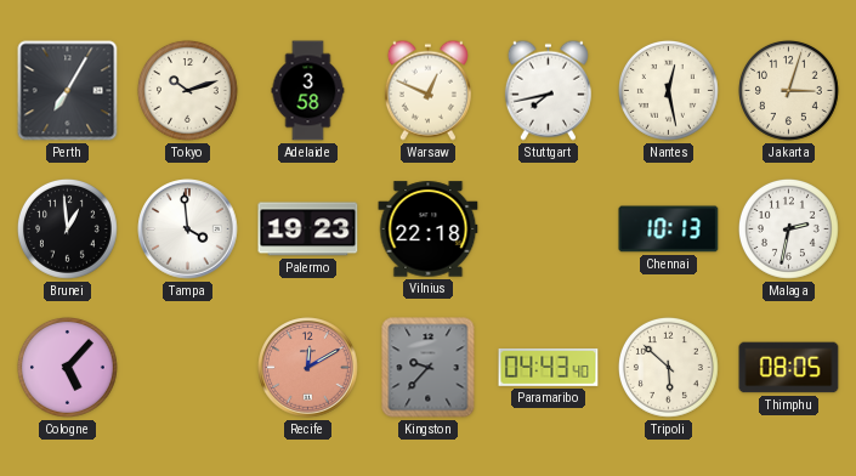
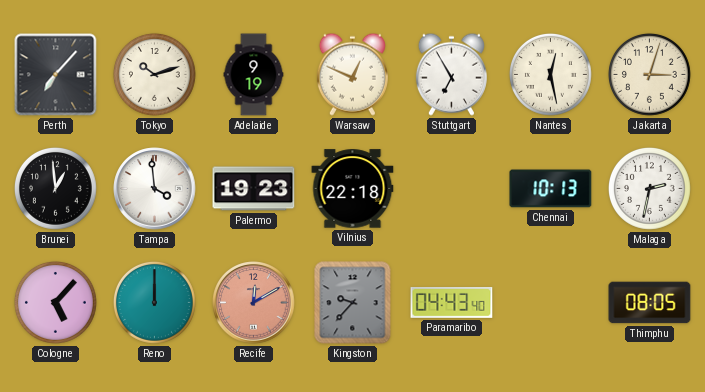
Perth: 7:05 -> 7:07 (56, 75)
Adelaide: 3:58 -> 9:19 (254, 75)
Stuttgart: 7:43 -> 6:55 (451, 74)
Reno: none -> 12:00 (154, 302)
Tripoli: 5:52 -> none (668, 367)
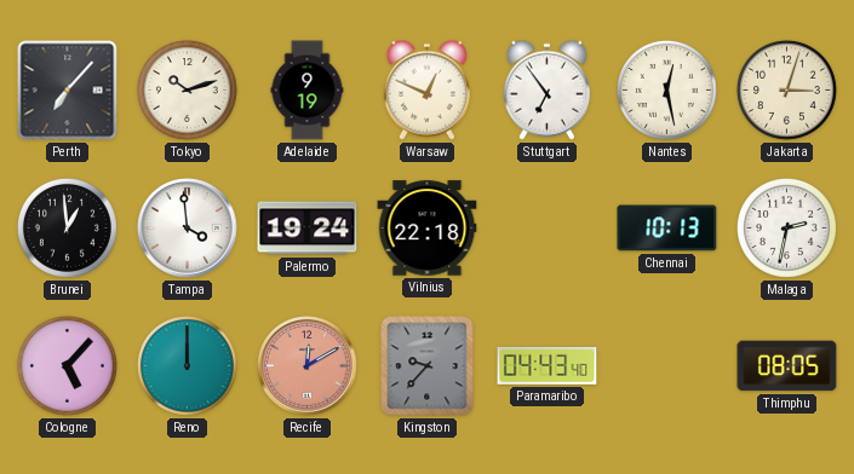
Stuttgart: 6:55 -> 6:54 (546, 89)
Palermo: 19:23 -> 19:24 (308, 229)
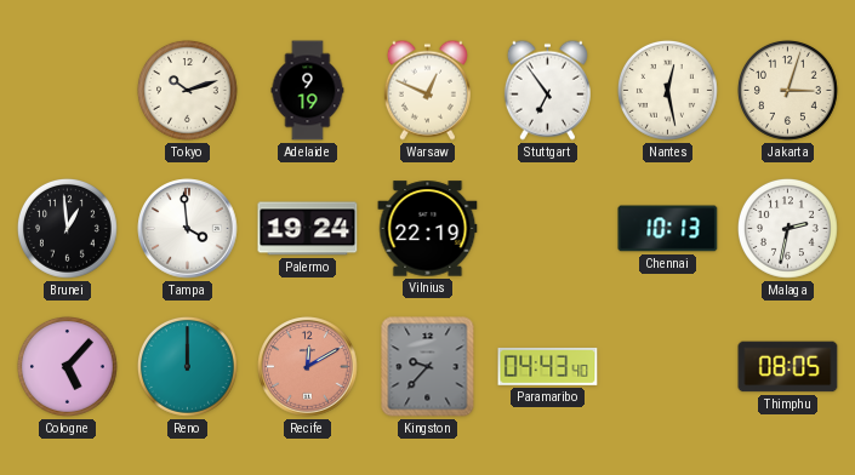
Perth: 7:07 -> none (68, 91)
Vilnius: 22:18 -> 22:19 (428, 229)
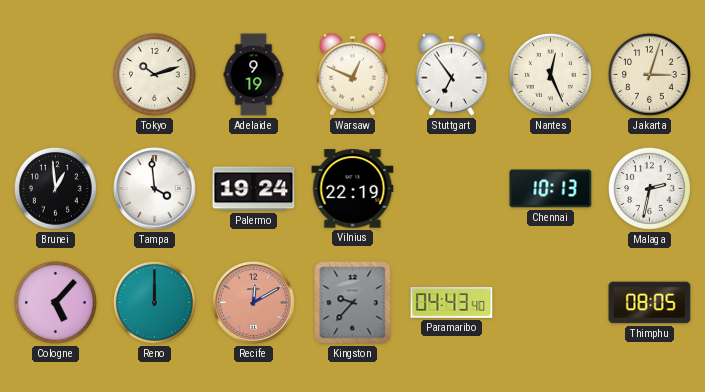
Nantes: 12:28 -> 12:26 (550, 74)
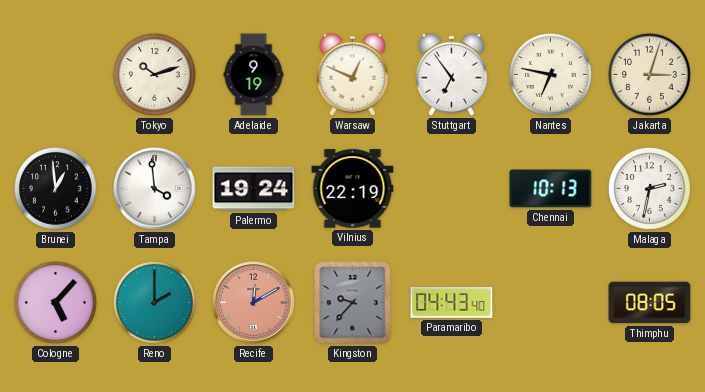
Nantes: 12:26 -> 6:47 (550, 74)
Reno: 12:00 -> 2:00 (154, 302)
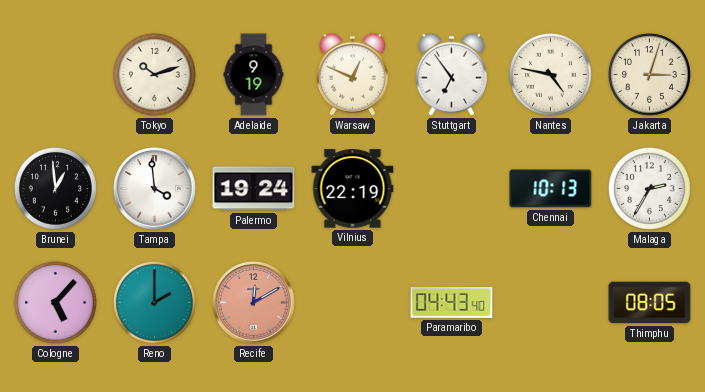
Nantes: 6:47 -> 4:47 (550, 74)
Malaga: 2:32 -> 2:35 (649, 188)
Kingston: 9:37 -> none (353, 303)
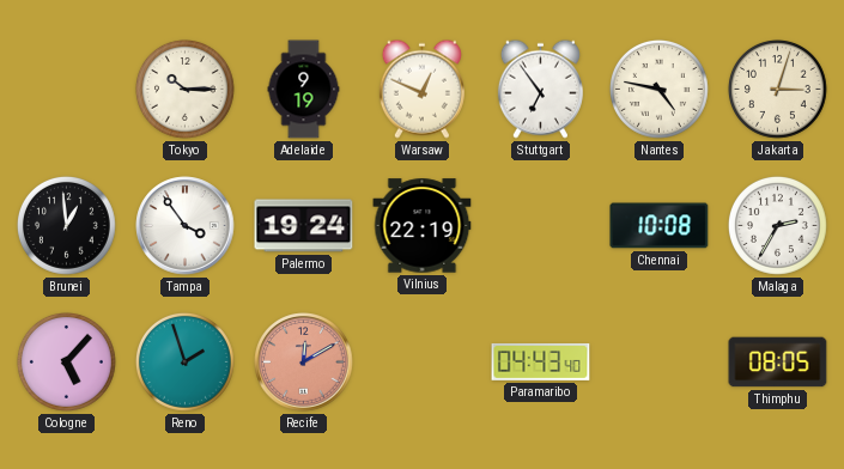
Tokyo: 10:12 -> 10:15 (184, 89)
Tampa: 3:59 -> 3:54 (186, 226)
Chennai: 10:13 -> 10:08 (660, 226)
Reno: 2:00 -> 1:57 (184, 361)
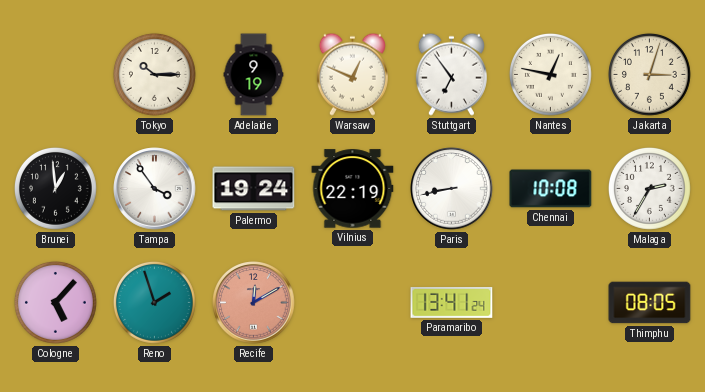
Nantes: 4:47 -> 12:47 (550, 74)
Paris: none -> 8:43 (452, 189)
Paramaribo: 04:43 -> 13:41 (452, 302)
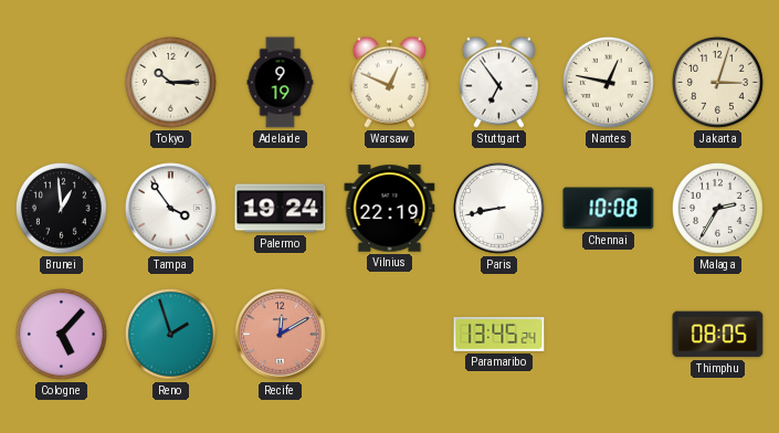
Paramaribo: 13:41 -> 13:45 (499, 334)
